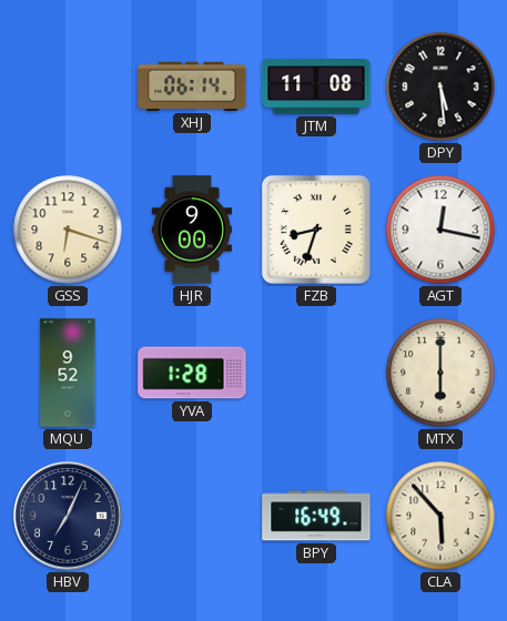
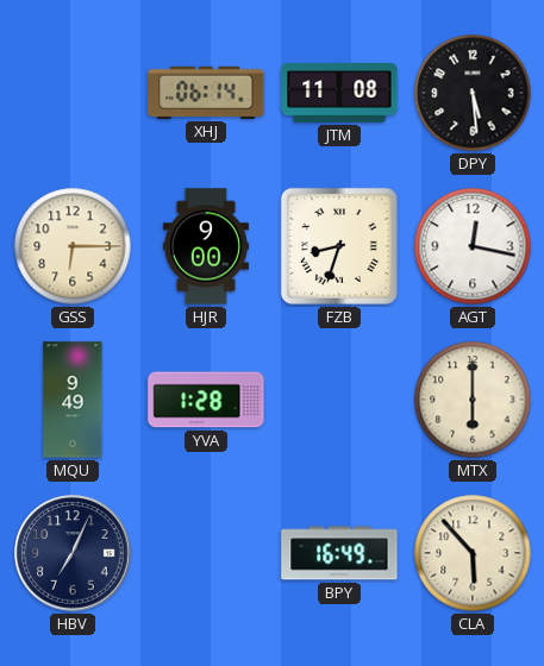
GSS: 6:18 -> 6:15 (73, 246)
MQU: 9:52 -> 9:49 (73, 400)
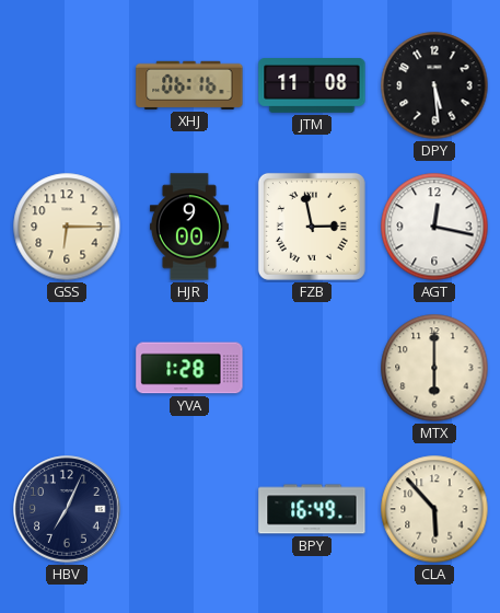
XHJ: 06:14 -> 06:16 (189, 85)
FZB: 8:33 -> 2:58 (312, 227)
MQU: 9:49 -> none (73, 400)
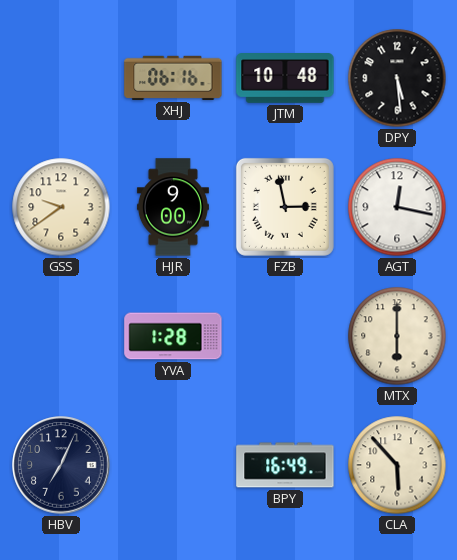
JTM: 11:08 -> 10:48 (285, 79)
GSS: 6:15 -> 9:39 (61, 207)
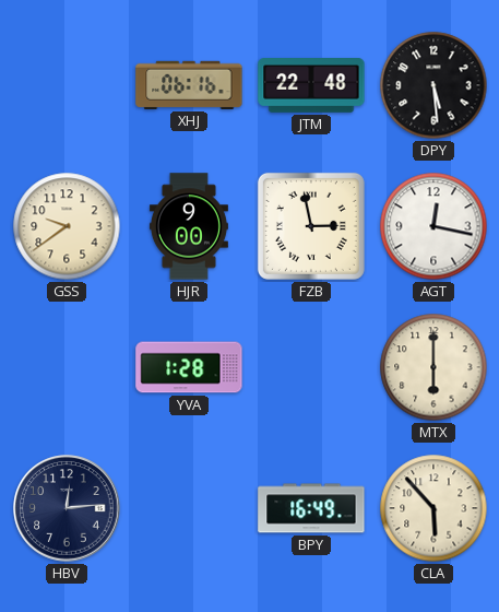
JTM: 10:48 -> 22:48 (311, 86)
HBV: 7:04 -> 12:14 (67, 508)
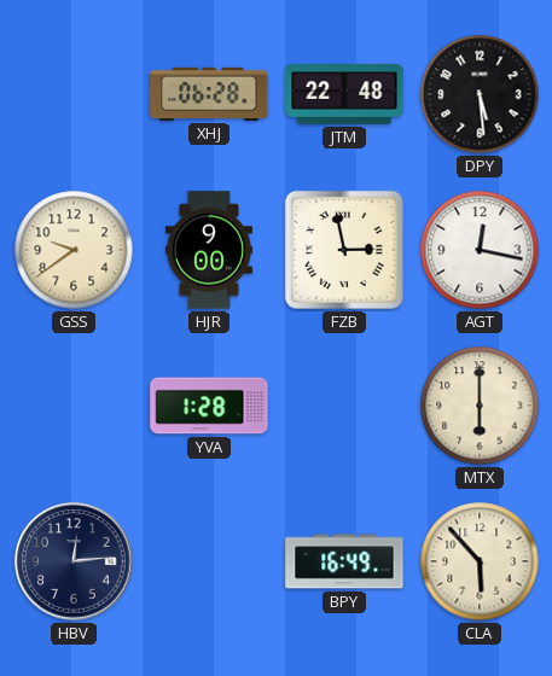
XHJ: 06:16 -> 06:28 (209, 94)
